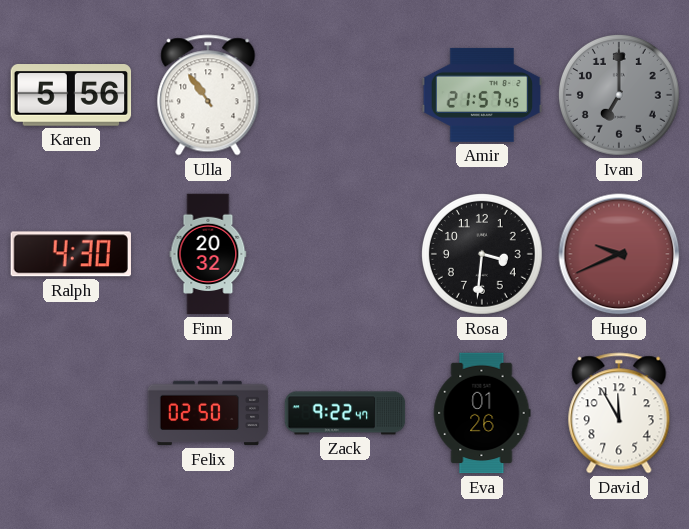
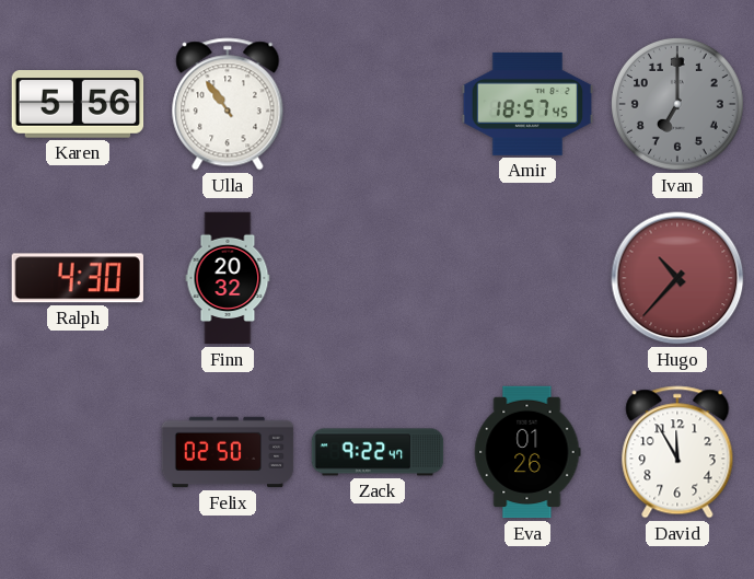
Amir: 21:57 -> 18:57 (527, 104)
Rosa: 3:31 -> none (482, 254)
Hugo: 9:41 -> 10:37 (677, 278)
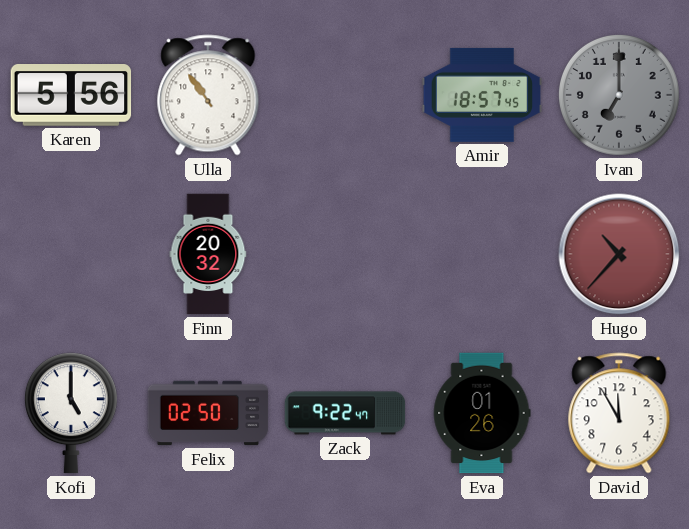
Ralph: 4:30 -> none (78, 278)
Kofi: none -> 5:00 (71, 413)
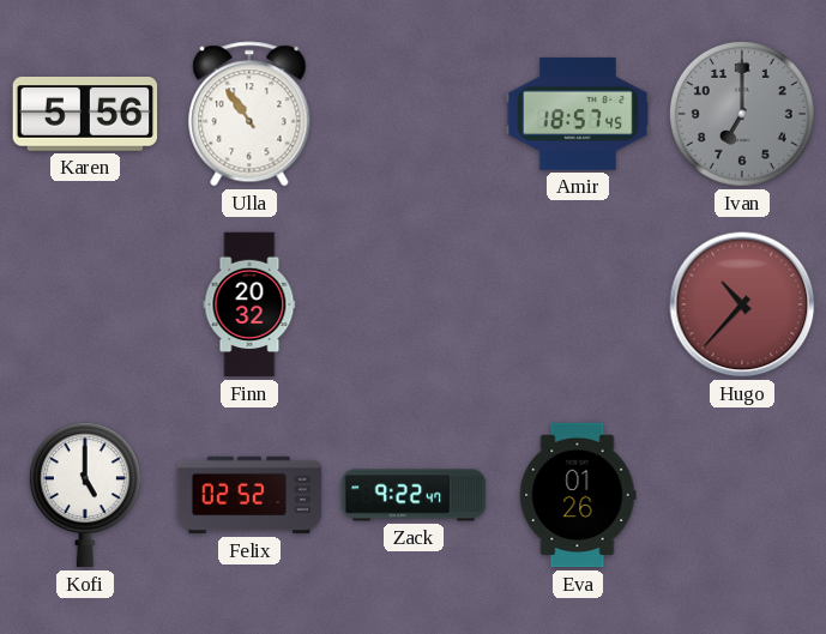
Felix: 02:50 -> 02:52 (249, 495)
David: 11:55 -> none (619, 413)
